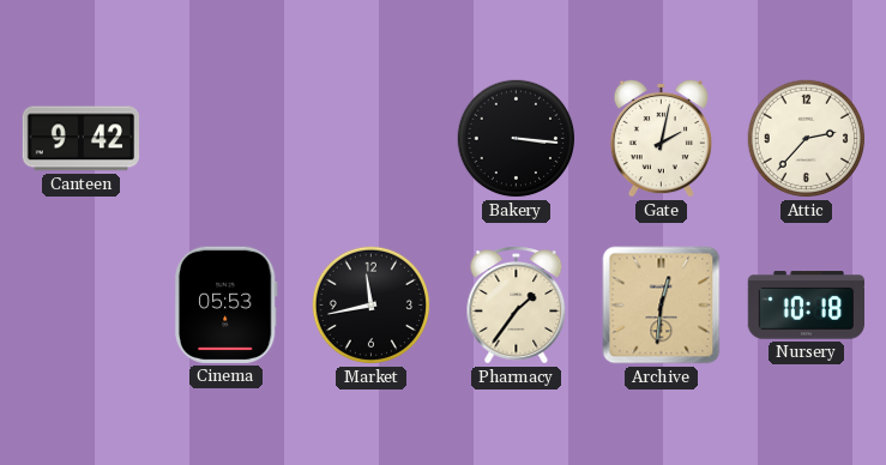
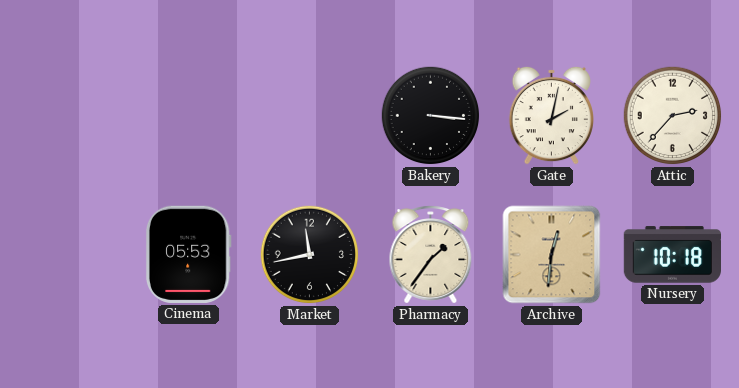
Canteen: 9:42 -> none (80, 139)
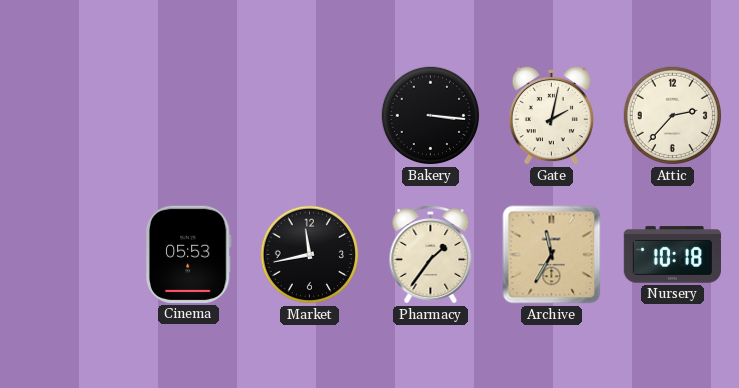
Archive: 12:31 -> 11:35 (552, 255)
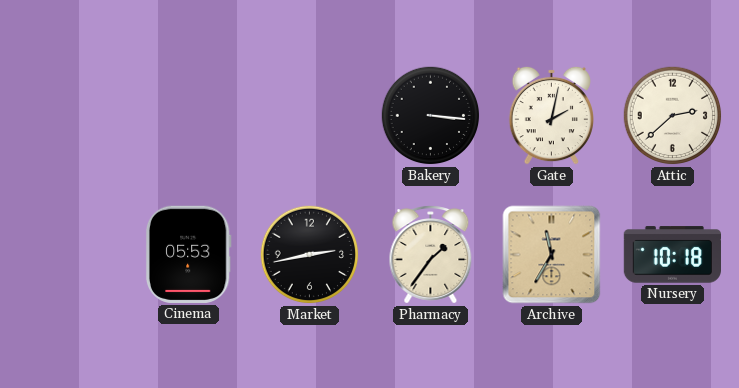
Attic: 2:37 -> 2:38 (673, 116)
Market: 11:43 -> 2:43 (310, 255)
